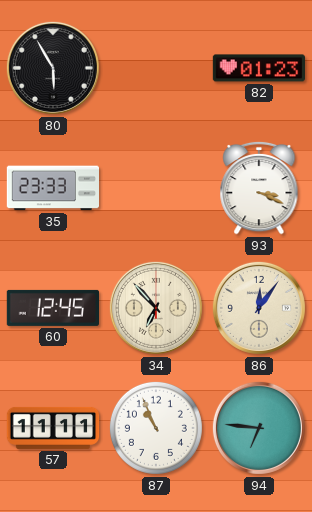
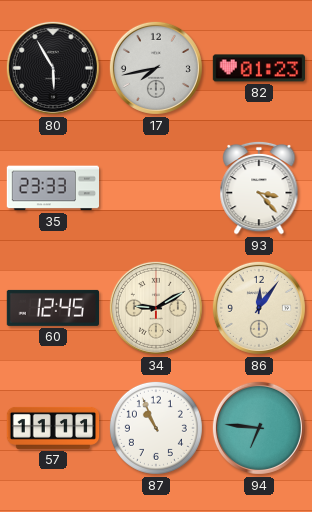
17: none -> 7:43 (156, 68)
93: 3:19 -> 3:23 (259, 188)
34: 6:53 -> 9:10 (156, 308)
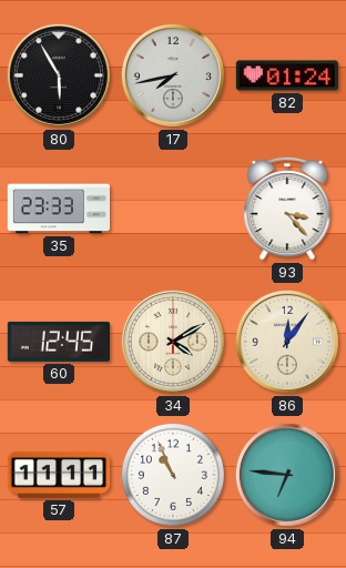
82: 01:23 -> 01:24 (287, 75)
34: 9:10 -> 4:10 (173, 342)
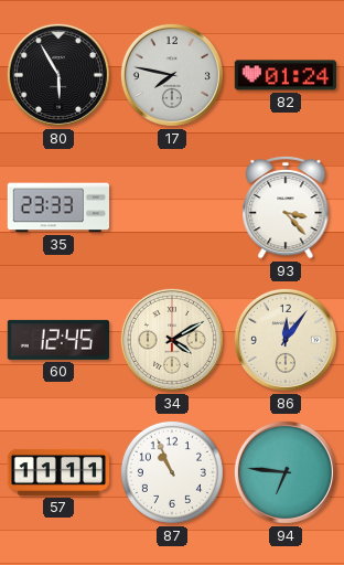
17: 7:43 -> 7:47 (172, 75)
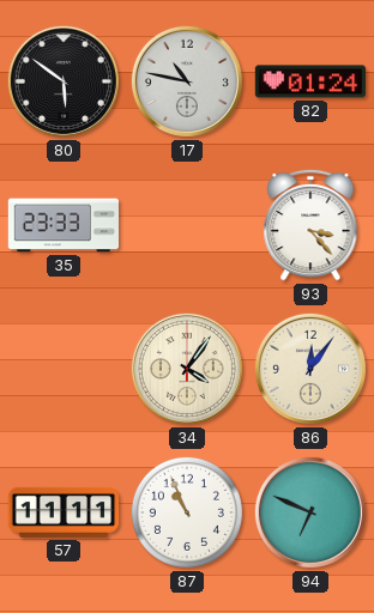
80: 5:55 -> 5:51 (64, 81)
17: 7:47 -> 10:47 (187, 81)
60: 12:45 -> none (57, 340)
34: 4:10 -> 4:06 (187, 369)
94: 6:46 -> 6:49 (310, 512)
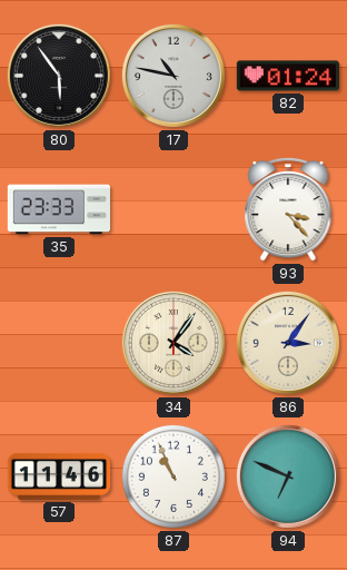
80: 5:51 -> 5:54 (59, 76)
86: 12:06 -> 3:06 (288, 343)
57: 11:11 -> 11:46 (59, 476)
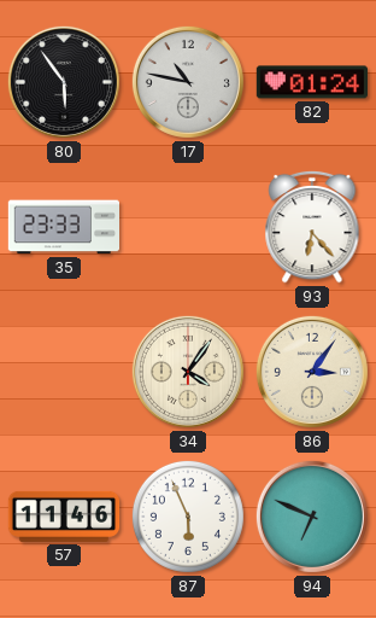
93: 3:23 -> 6:23 (312, 227)
87: 10:56 -> 5:56 (188, 517)
